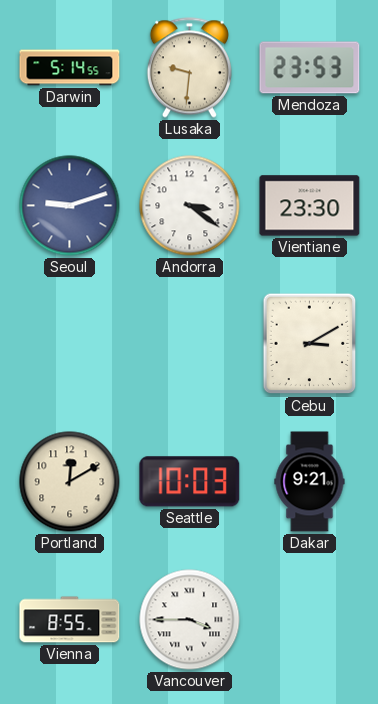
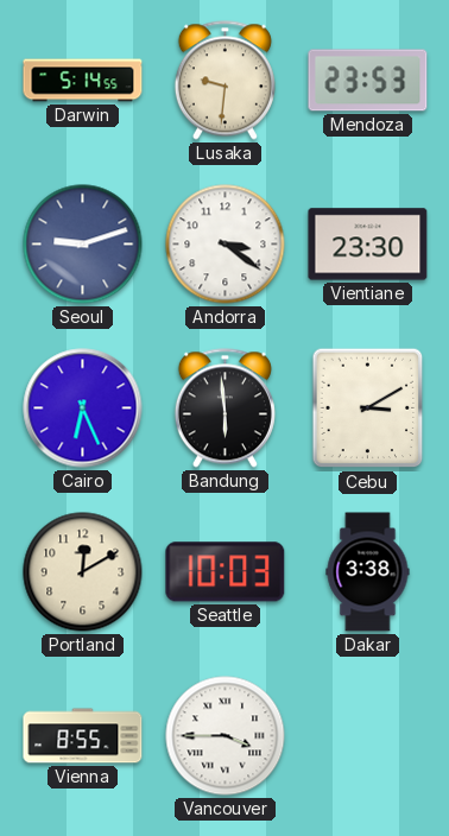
Cairo: none -> 6:26 (83, 408)
Bandung: none -> 5:59 (224, 408)
Dakar: 9:21 -> 3:38 (368, 572)
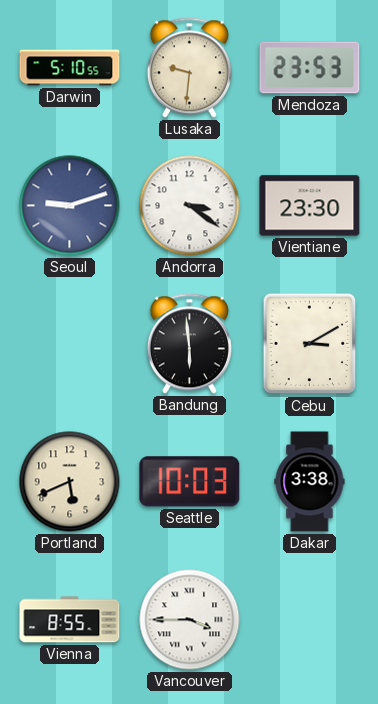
Darwin: 5:14 -> 5:10 (70, 68)
Cairo: 6:26 -> none (83, 408)
Portland: 12:10 -> 5:41 (70, 482)
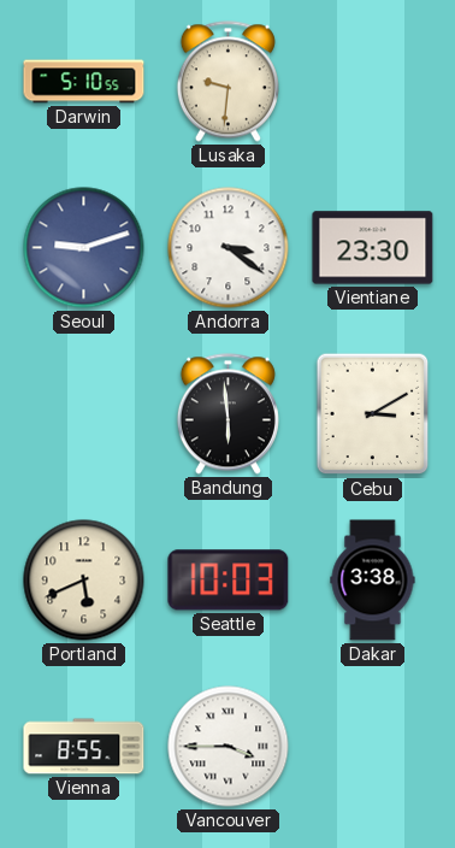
Mendoza: 23:53 -> none (310, 68)
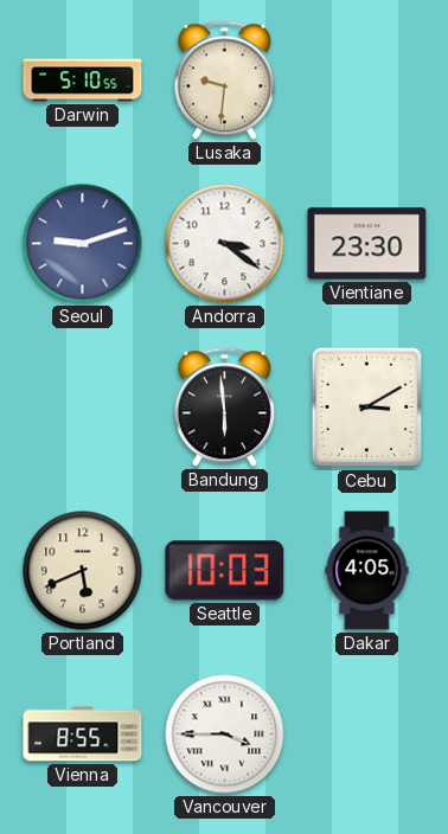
Dakar: 3:38 -> 4:05 (367, 571)
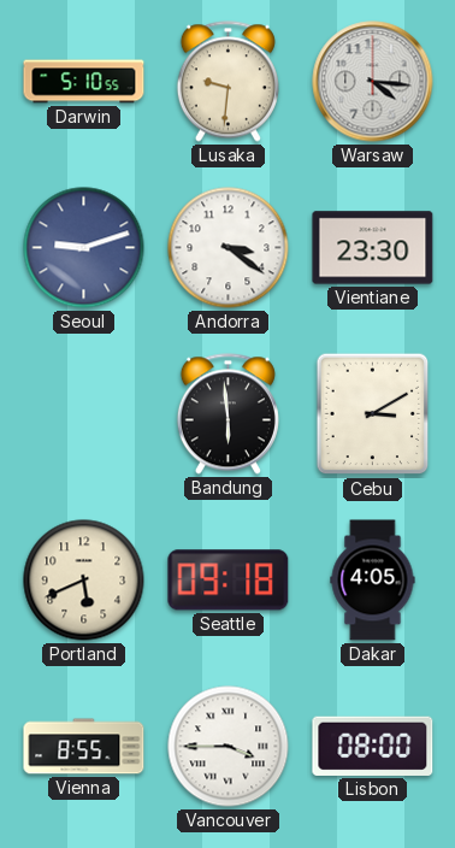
Warsaw: none -> 4:16 (373, 82)
Seattle: 10:03 -> 09:18 (229, 581)
Lisbon: none -> 08:00 (373, 746)
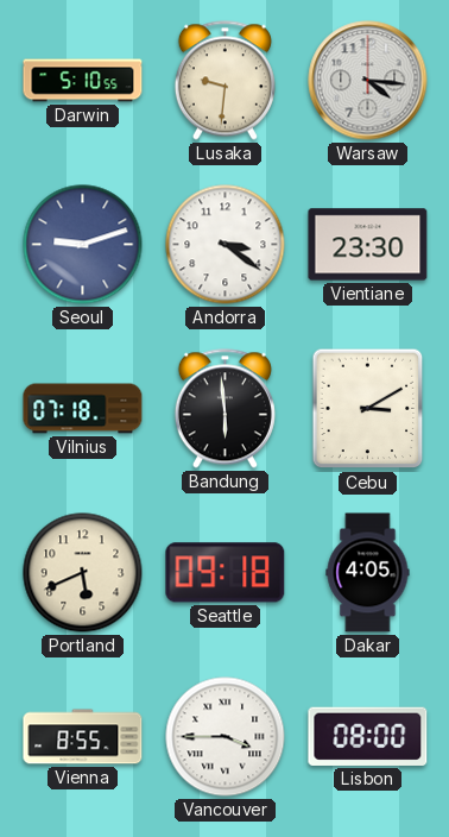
Vilnius: none -> 07:18 (83, 409)
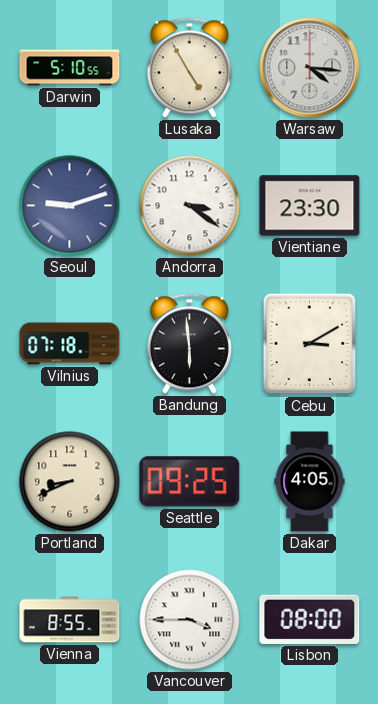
Lusaka: 9:31 -> 4:55 (189, 68)
Portland: 5:41 -> 8:41 (70, 482)
Seattle: 09:18 -> 09:25 (190, 482)
